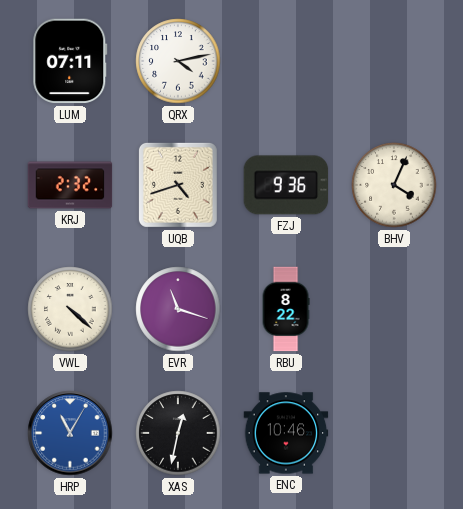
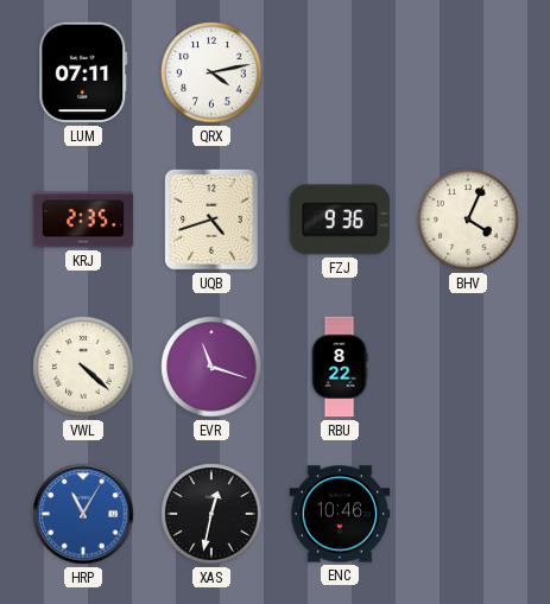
KRJ: 2:32 -> 2:35 (83, 220)
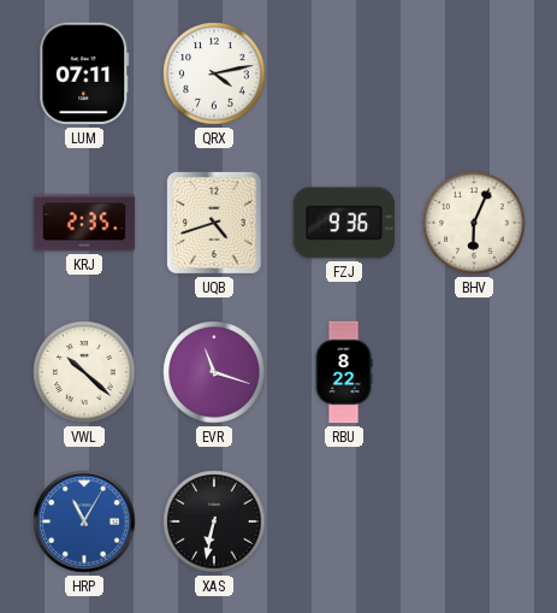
BHV: 4:04 -> 6:04 (474, 223)
VWL: 4:22 -> 10:22 (84, 372)
XAS: 12:32 -> 6:32 (214, 521)
ENC: 10:46 -> none (340, 514)
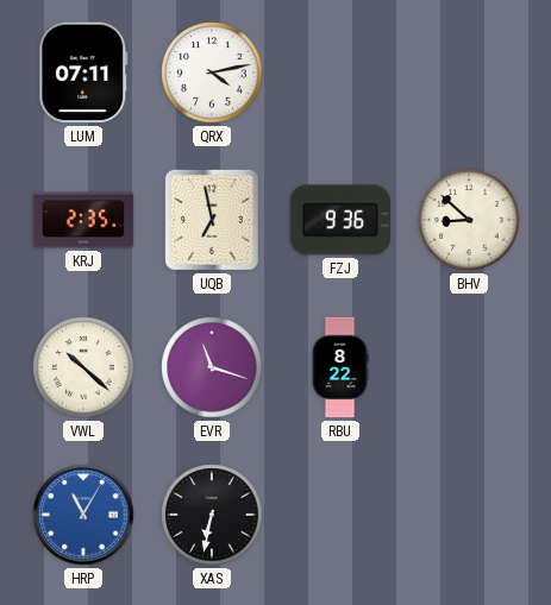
UQB: 4:42 -> 6:58 (212, 220)
BHV: 6:04 -> 8:52 (469, 220)
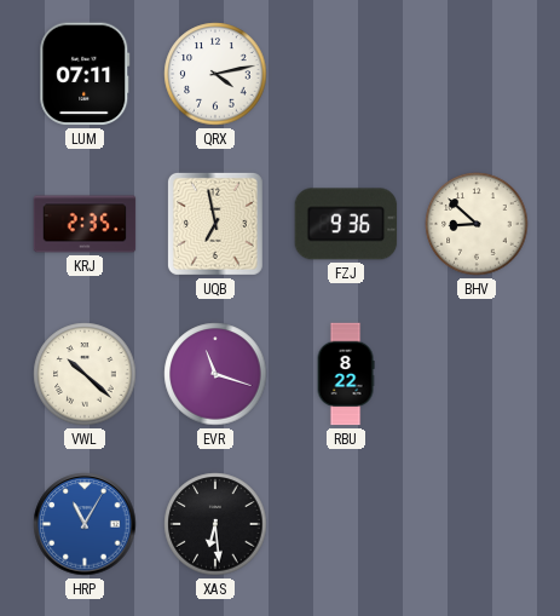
XAS: 6:32 -> 6:29 (215, 524)
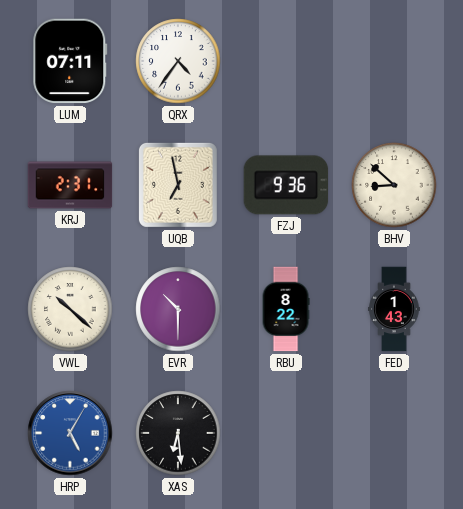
QRX: 4:13 -> 4:36 (178, 61)
KRJ: 2:35 -> 2:31 (70, 185)
EVR: 11:18 -> 10:30 (178, 309)
FED: none -> 1:43 (394, 309)
HRP: 11:05 -> 5:05 (70, 433)
